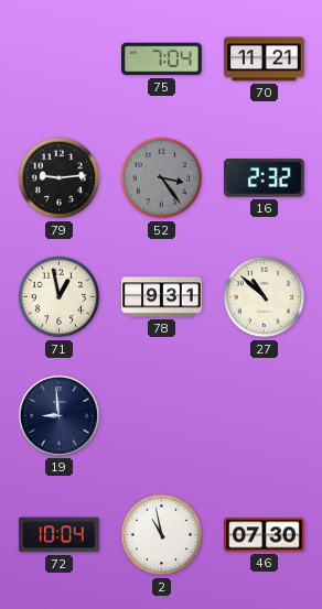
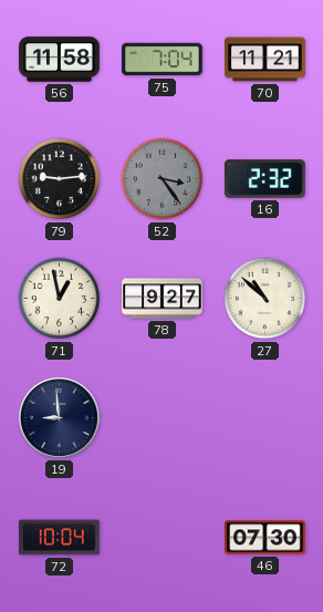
56: none -> 11:58 (60, 60)
78: 9:31 -> 9:27 (163, 299)
2: 10:58 -> none (162, 535)
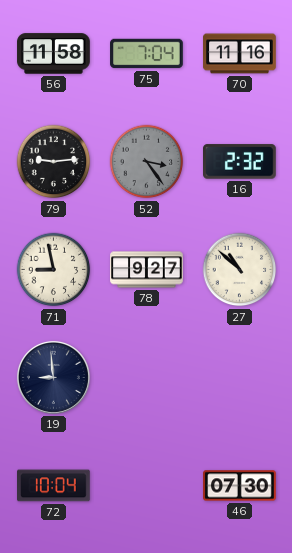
70: 11:21 -> 11:16 (240, 54)
71: 12:58 -> 8:58 (54, 270)
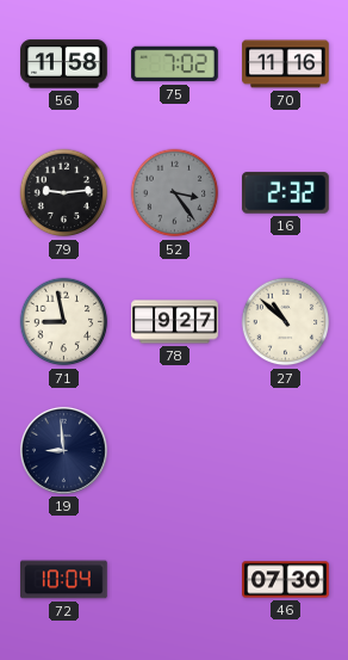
75: 7:04 -> 7:02 (175, 64)
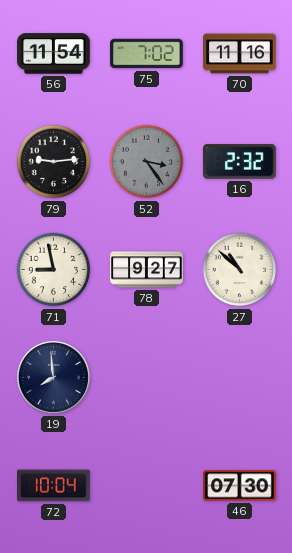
56: 11:58 -> 11:54 (54, 54)
19: 8:59 -> 7:59 (53, 377)
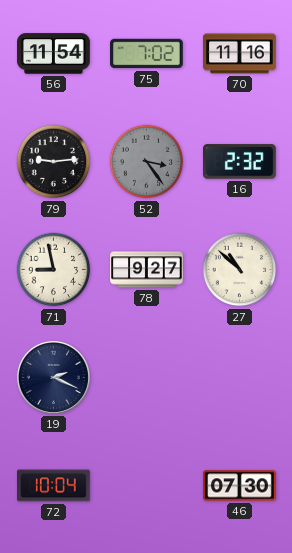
19: 7:59 -> 2:19 (53, 377)
